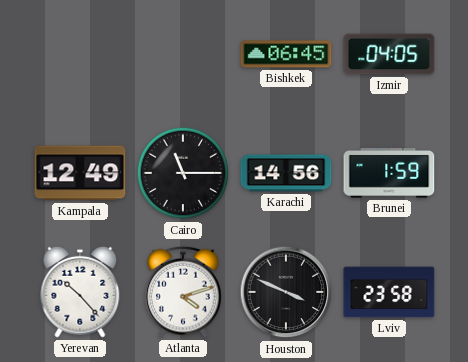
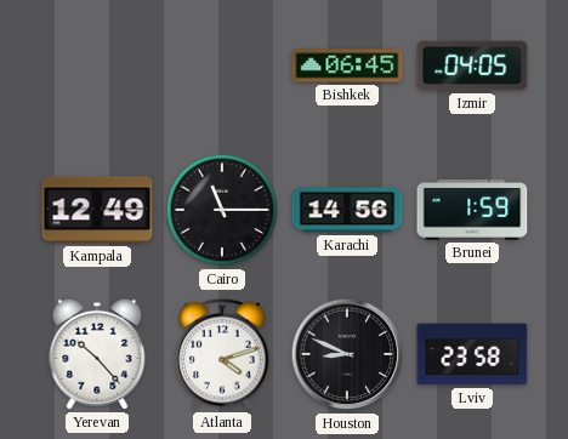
Houston: 3:49 -> 8:49 (347, 354)
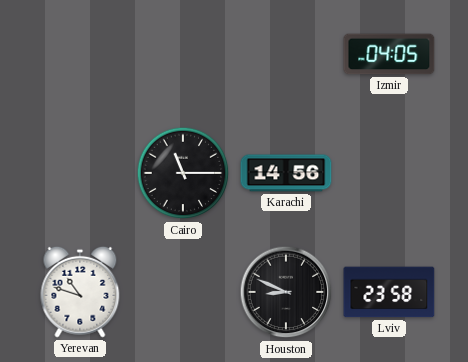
Bishkek: 06:45 -> none (347, 65)
Kampala: 12:49 -> none (97, 210)
Brunei: 1:59 -> none (472, 211)
Yerevan: 10:23 -> 10:48 (80, 292)
Atlanta: 4:12 -> none (222, 354)
